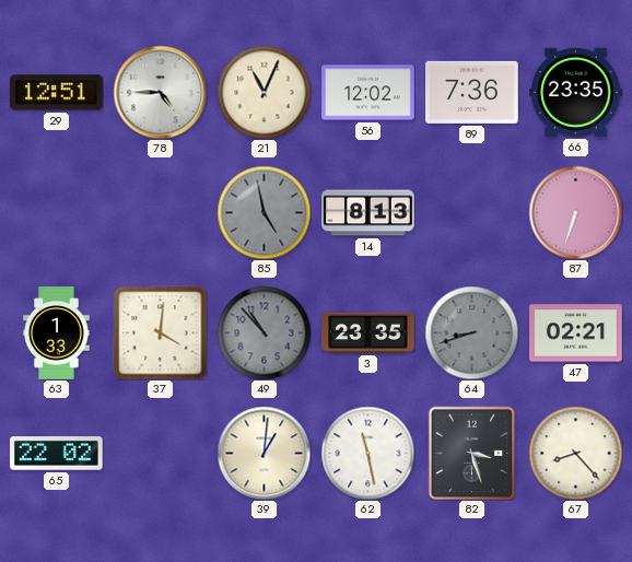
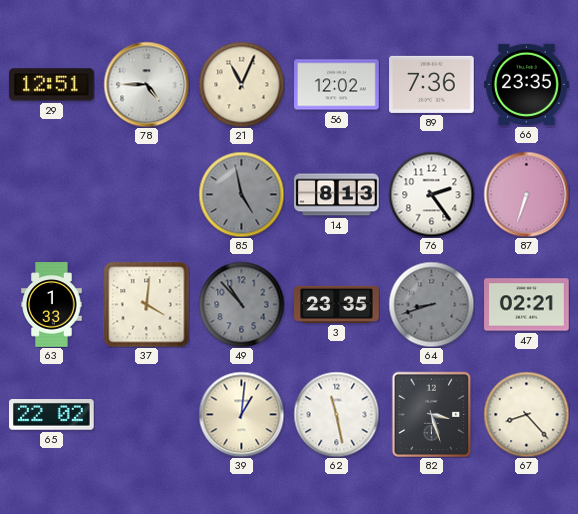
76: none -> 2:24 (431, 194)
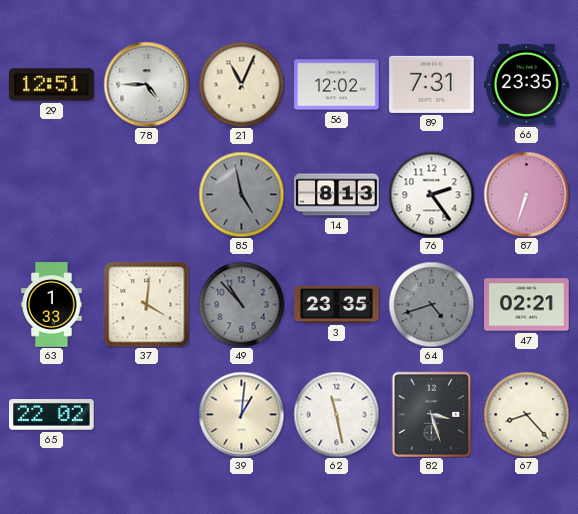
89: 7:36 -> 7:31 (432, 84)
64: 8:42 -> 4:42 (431, 304)
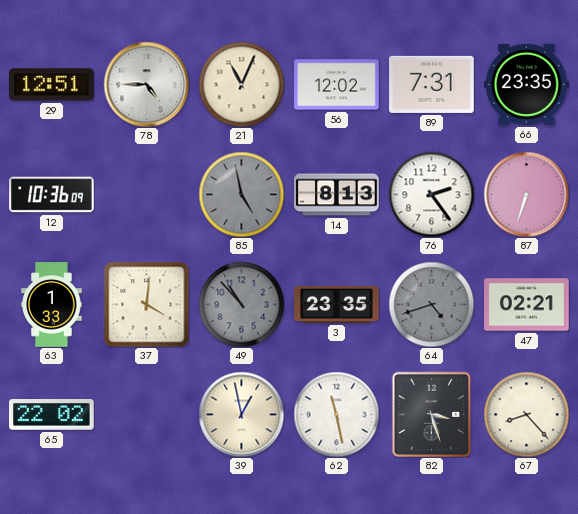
12: none -> 10:36 (52, 195)
39: 1:01 -> 12:58 (241, 414)
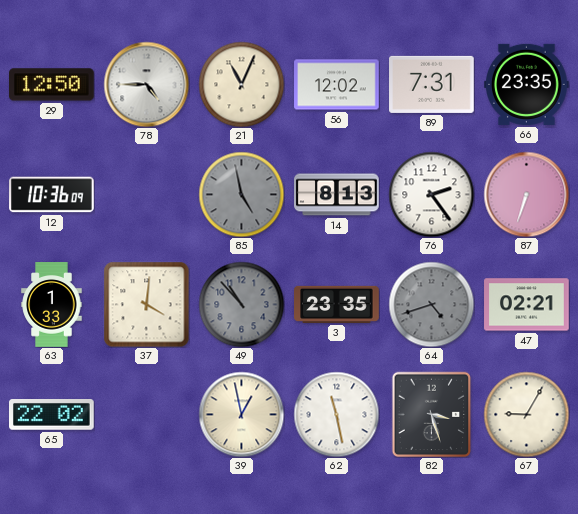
29: 12:51 -> 12:50 (52, 85)
67: 8:23 -> 9:05 (526, 414)
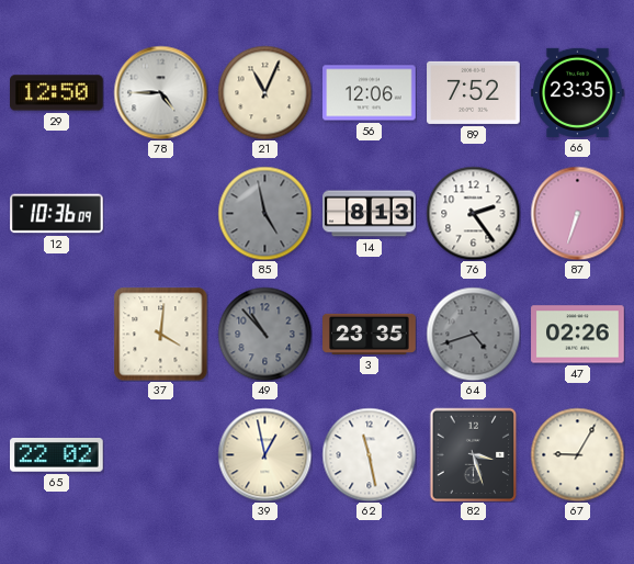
56: 12:02 -> 12:06 (370, 93)
89: 7:31 -> 7:52 (474, 92)
63: 1:33 -> none (52, 305)
47: 02:21 -> 02:26 (578, 335)
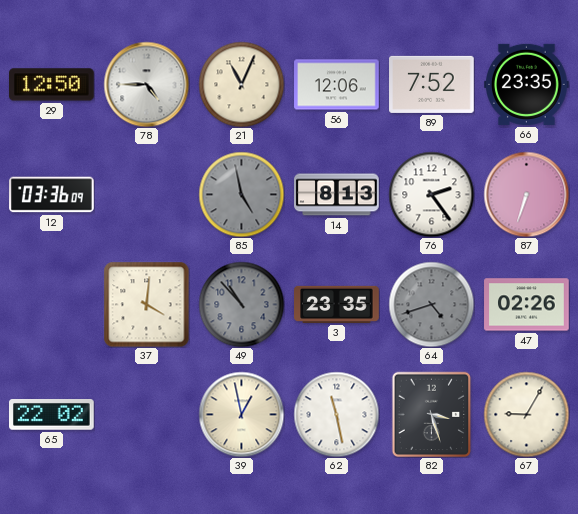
12: 10:36 -> 03:36 (52, 195)
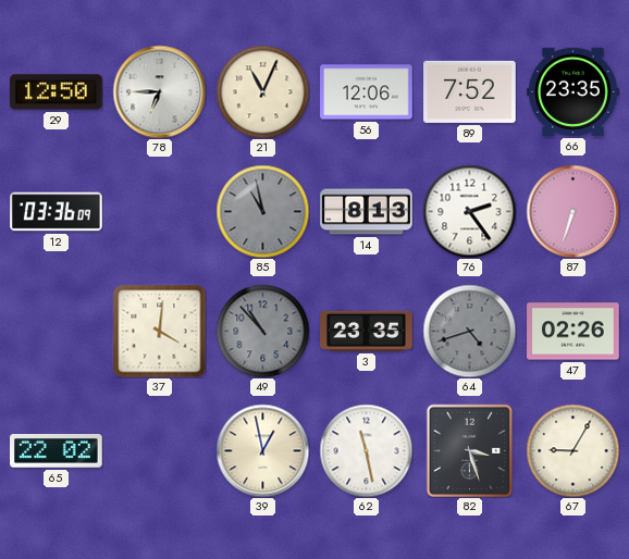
78: 4:45 -> 6:45 (159, 91)
85: 4:58 -> 10:58 (262, 211)
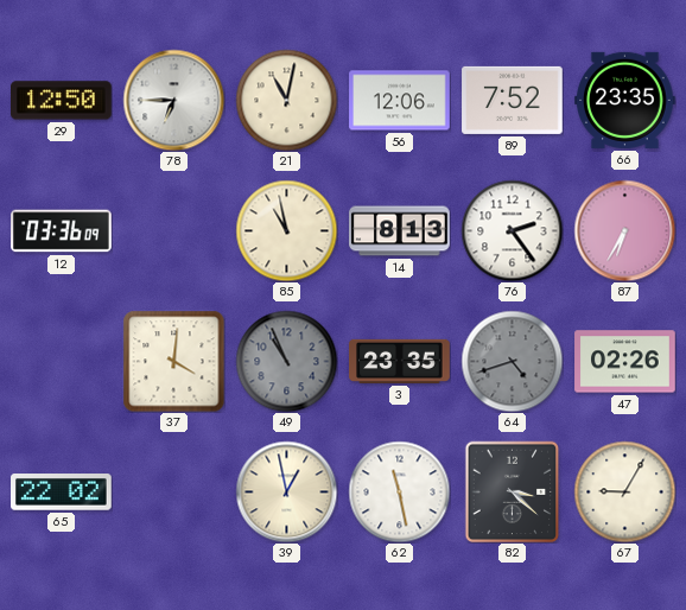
21: 11:04 -> 11:02 (286, 100)
85 dial: grey -> cream (286, 230)
87: 6:33 -> 6:35 (624, 230)
49: 10:53 -> 10:56 (286, 361)
82: 3:27 -> 3:22 (513, 491)
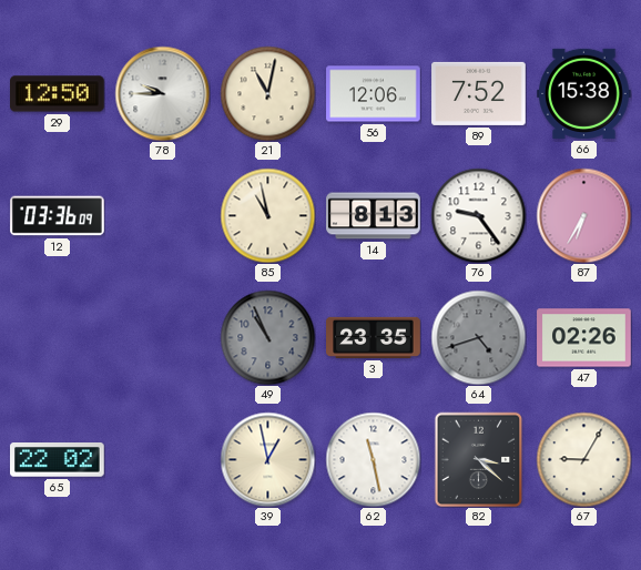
78: 6:45 -> 9:45 (162, 93)
66: 23:35 -> 15:38 (584, 93)
76: 2:24 -> 9:24 (478, 215)
37: 4:01 -> none (173, 361)
